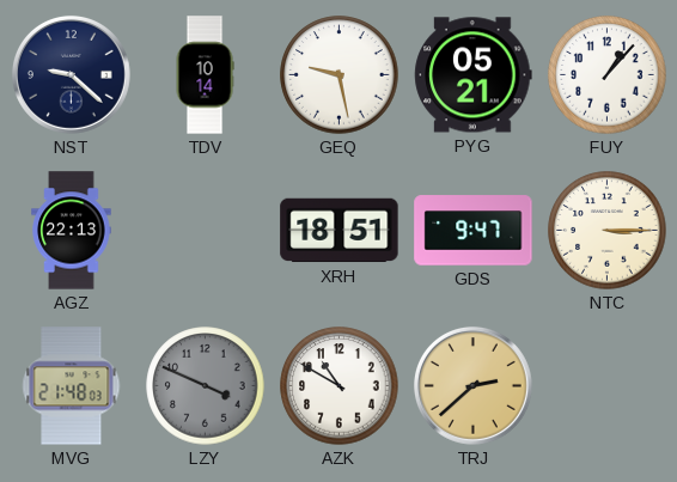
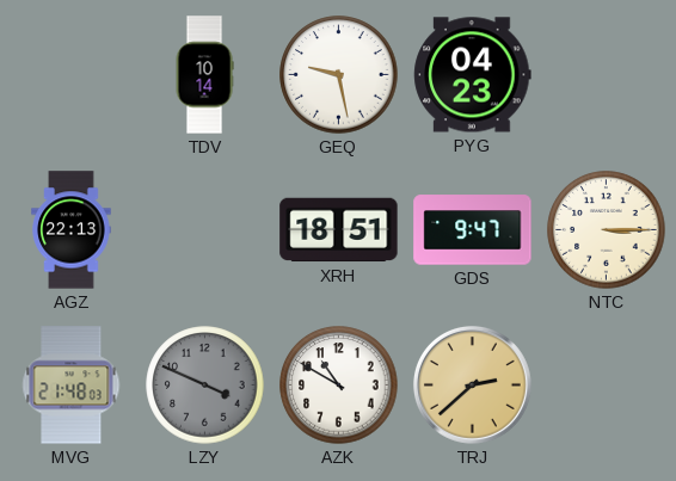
NST: 9:22 -> none (71, 74)
PYG: 05:21 -> 04:23 (473, 75)
FUY: 1:07 -> none (608, 75)
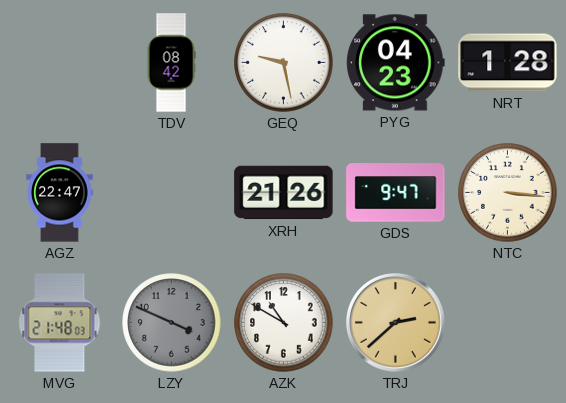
TDV: 10:14 -> 08:42 (171, 63)
NRT: none -> 1:28 (508, 63)
AGZ: 22:13 -> 22:47 (60, 193)
XRH: 18:51 -> 21:26 (284, 193)
NTC: 3:15 -> 3:16 (508, 193)
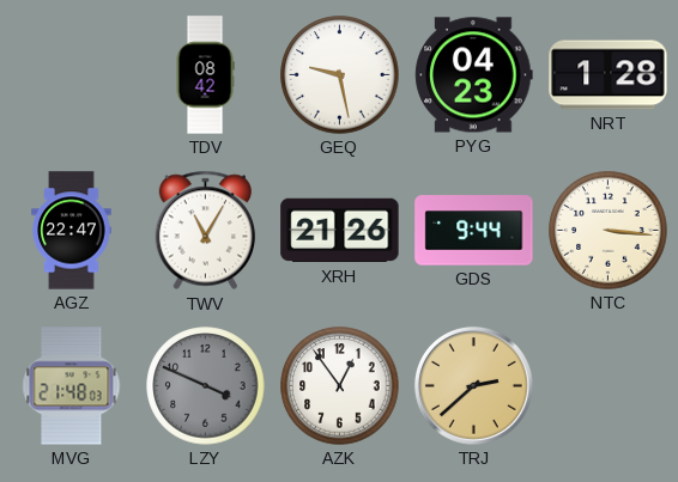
TWV: none -> 11:05 (206, 231)
GDS: 9:47 -> 9:44 (474, 231)
AZK: 10:50 -> 12:54 (340, 386)
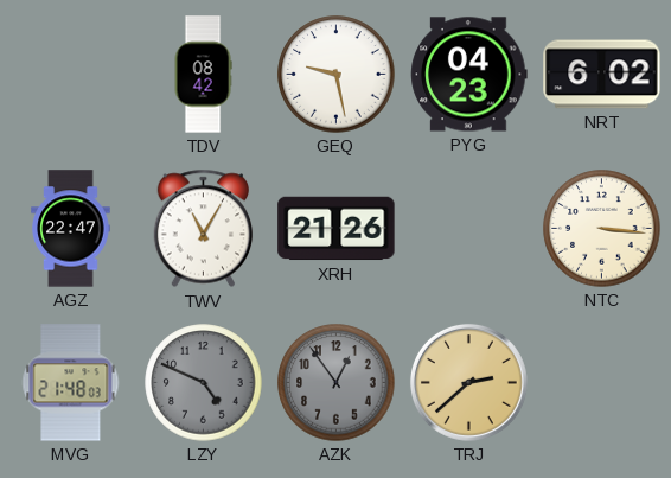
NRT: 1:28 -> 6:02 (602, 75)
GDS: 9:44 -> none (474, 231)
LZY: 3:49 -> 4:49 (204, 383)
AZK dial: white -> grey (337, 383)
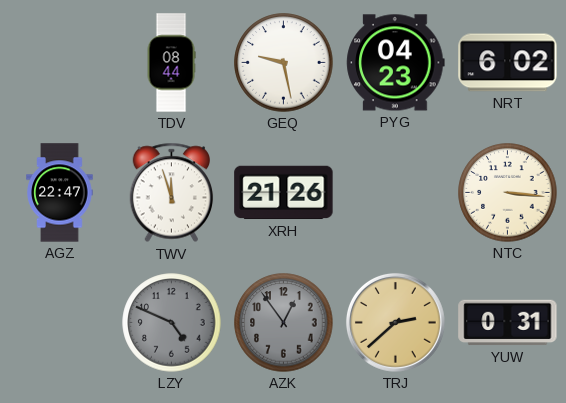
TDV: 08:42 -> 08:44 (171, 63)
TWV: 11:05 -> 11:57 (172, 193)
MVG: 21:48 -> none (71, 383)
YUW: none -> 0:31 (508, 323)
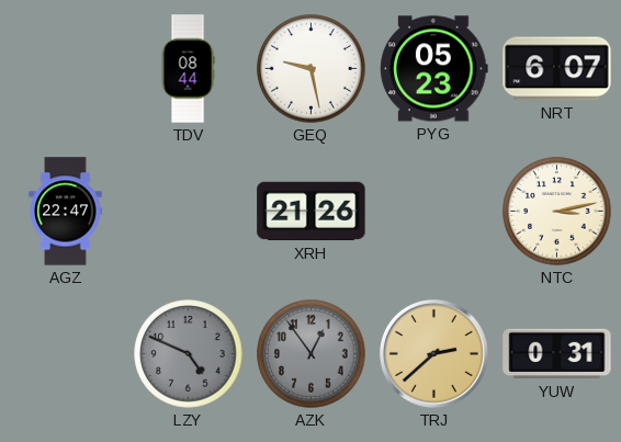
PYG: 04:23 -> 05:23 (434, 69)
NRT: 6:02 -> 6:07 (557, 69)
TWV: 11:57 -> none (172, 193)
NTC: 3:16 -> 3:13 (557, 212)
